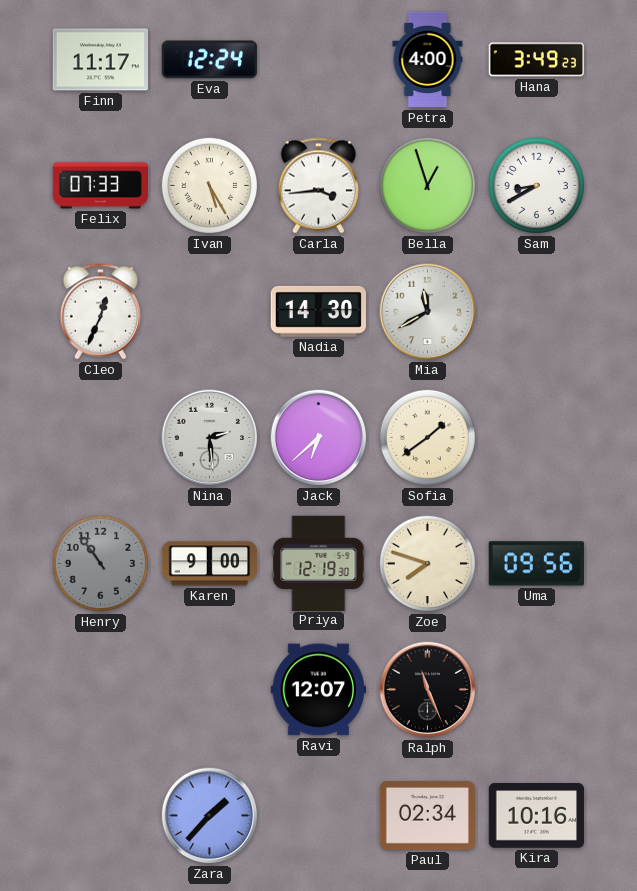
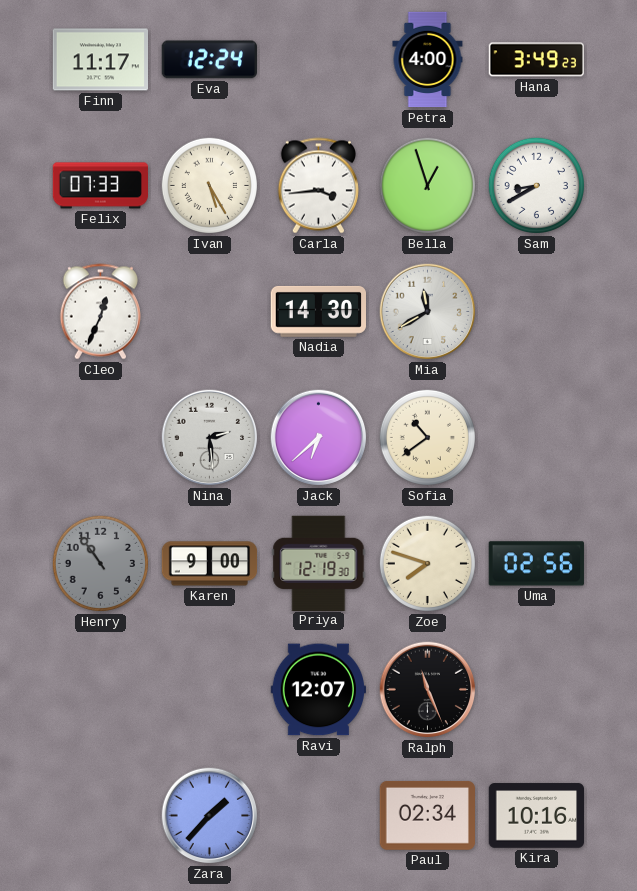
Sofia: 1:39 -> 10:39 (427, 437)
Uma: 09:56 -> 02:56 (536, 564)
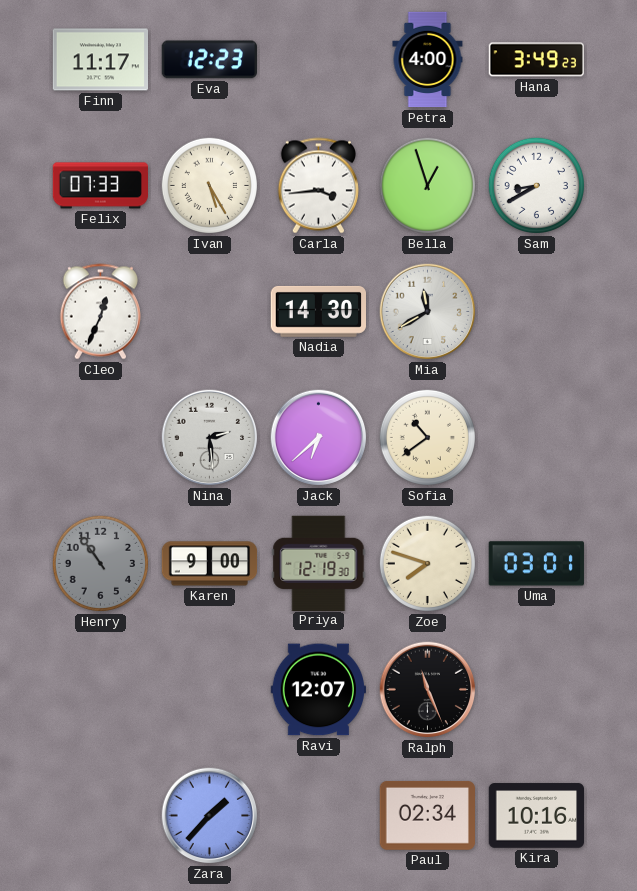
Eva: 12:24 -> 12:23 (209, 60)
Uma: 02:56 -> 03:01 (536, 564)
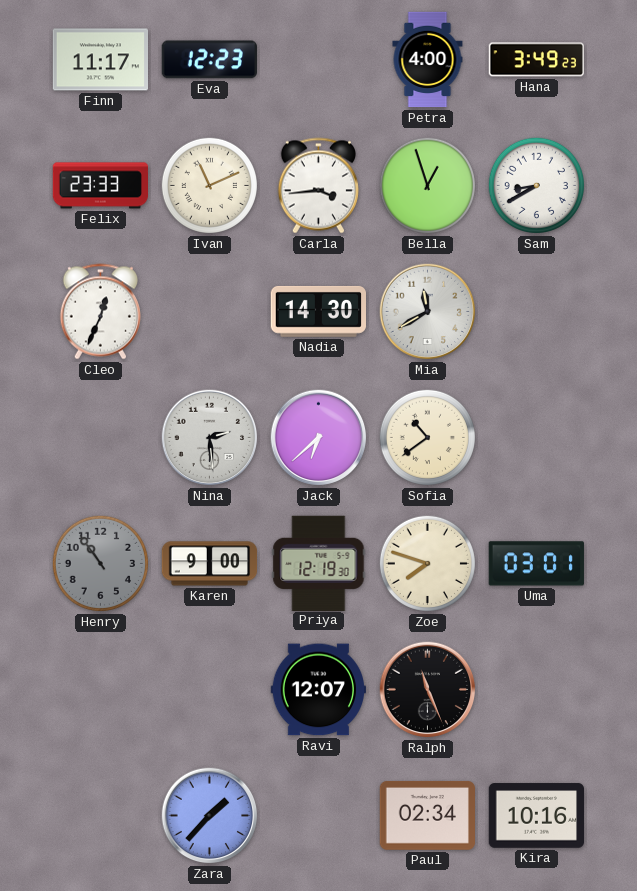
Felix: 07:33 -> 23:33 (100, 186)
Ivan: 5:25 -> 11:11 (209, 185)
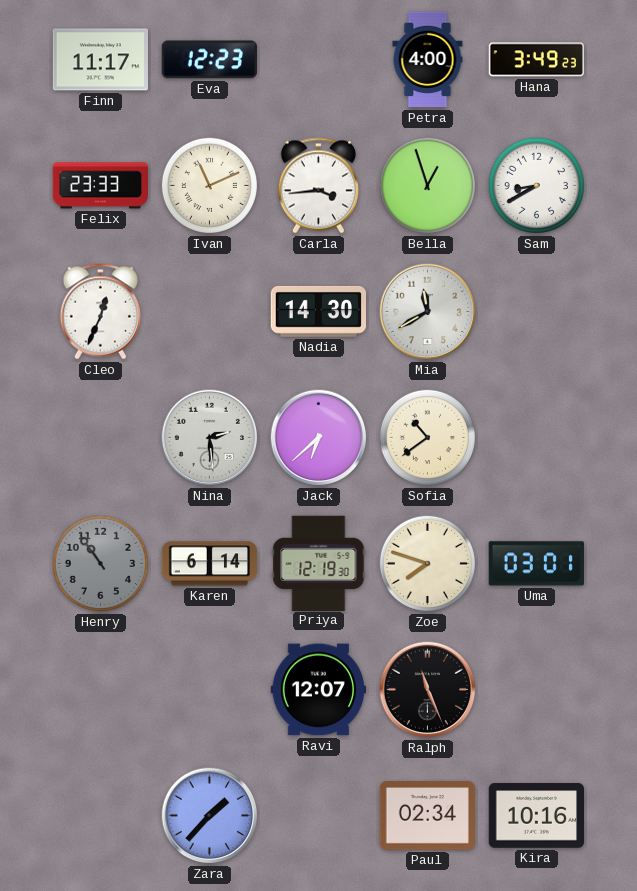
Karen: 9:00 -> 6:14 (210, 564)
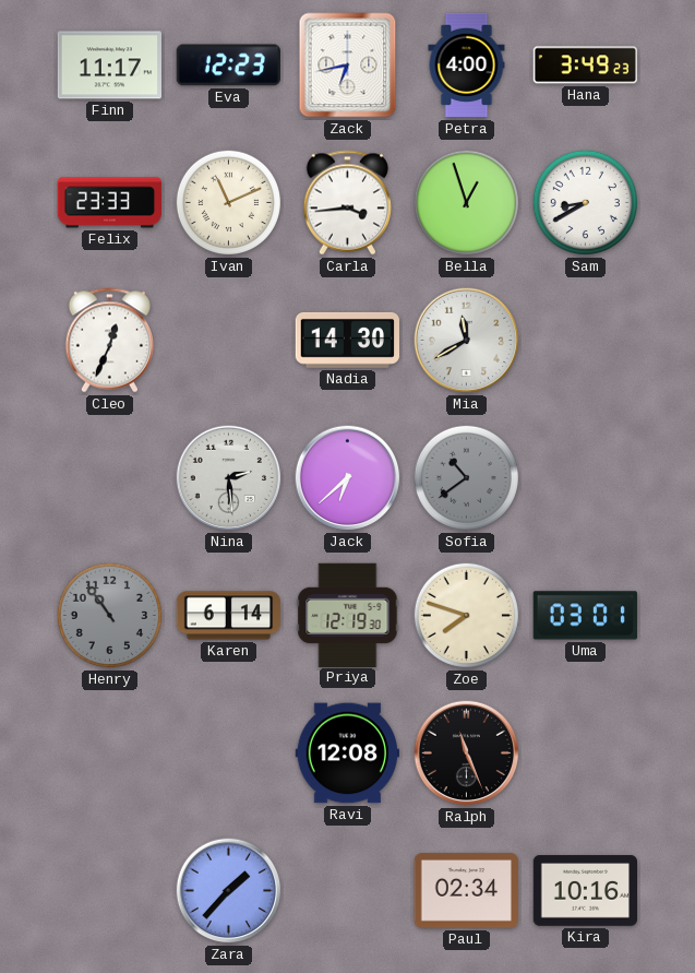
Zack: none -> 6:43 (348, 66)
Sofia dial: cream -> grey (466, 477)
Ravi: 12:07 -> 12:08 (347, 754)
